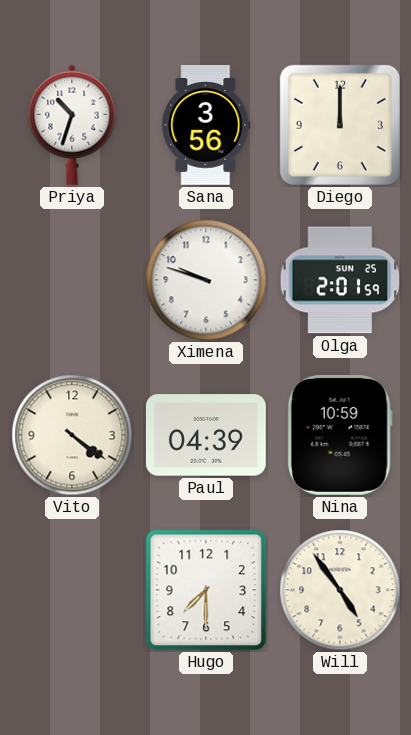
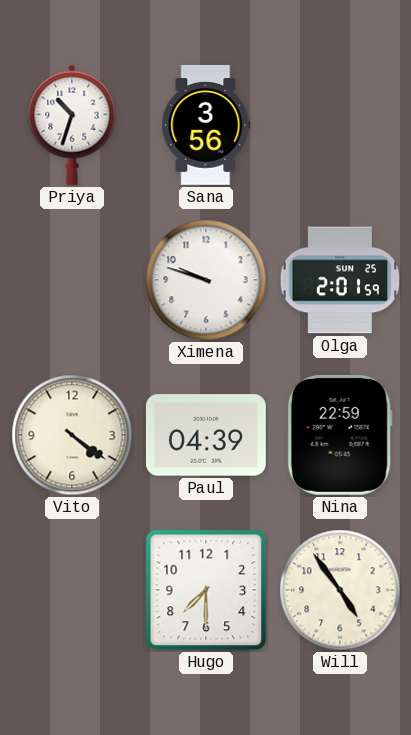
Diego: 12:00 -> none (340, 125)
Nina: 10:59 -> 22:59 (340, 435)
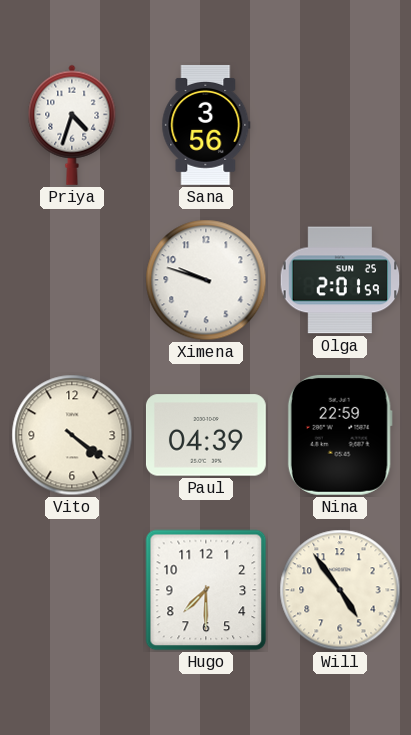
Priya: 10:33 -> 4:33 (72, 125)
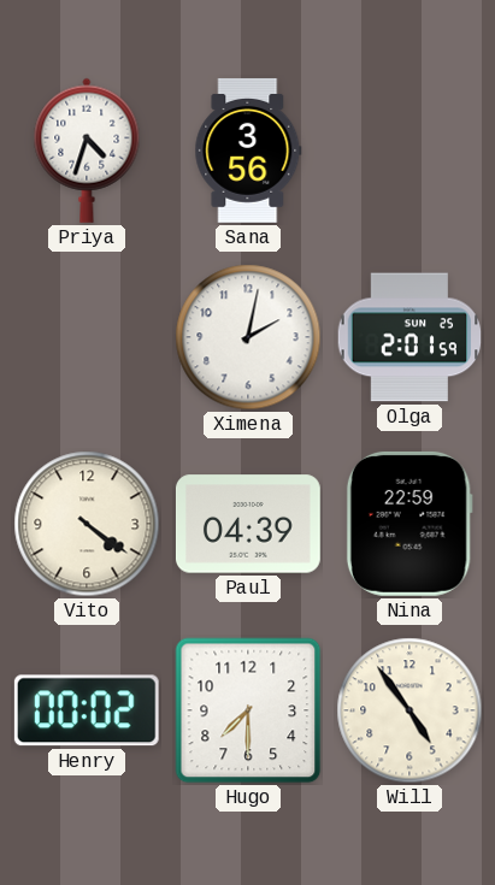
Ximena: 9:48 -> 2:02 (248, 337)
Henry: none -> 00:02 (87, 710)
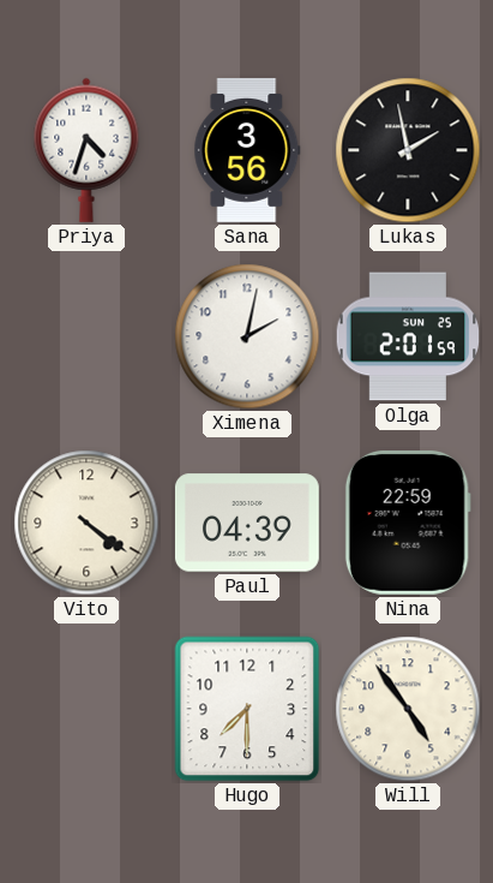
Lukas: none -> 1:58 (408, 150)
Henry: 00:02 -> none (87, 710)
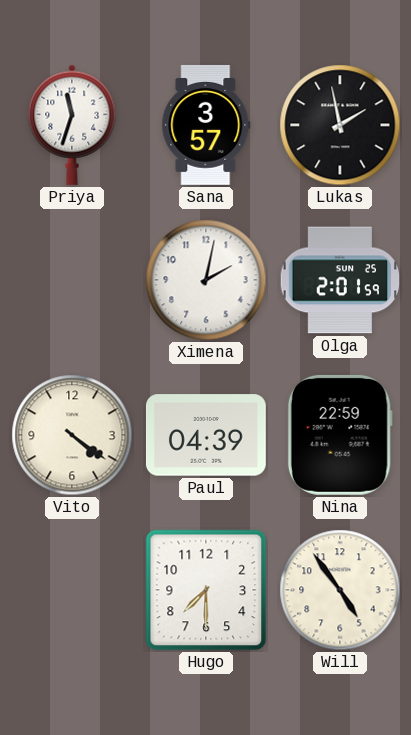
Priya: 4:33 -> 11:33 (72, 125)
Sana: 3:56 -> 3:57 (206, 125)
